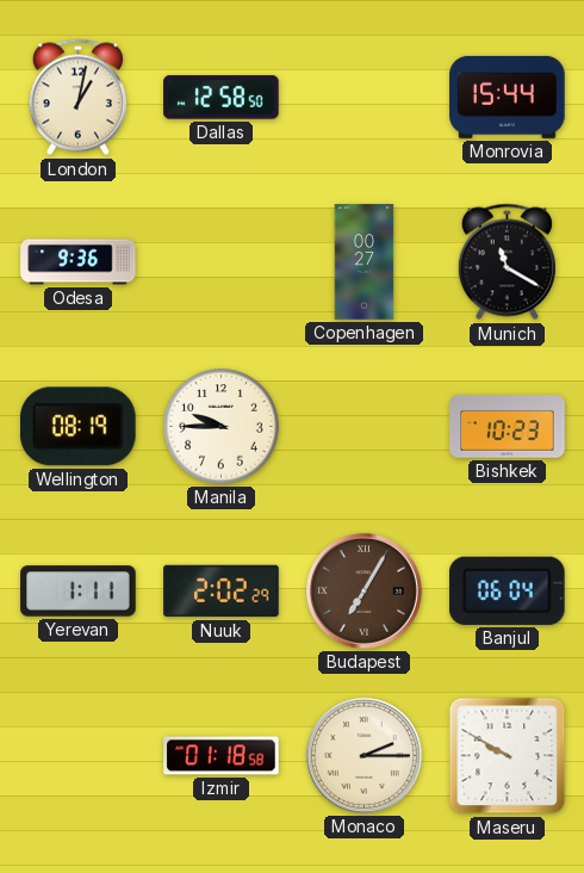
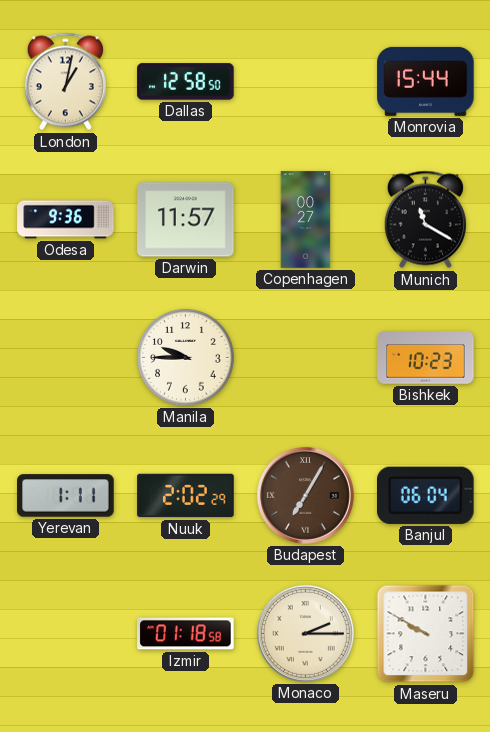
Darwin: none -> 11:57 (186, 220)
Wellington: 08:19 -> none (79, 427)
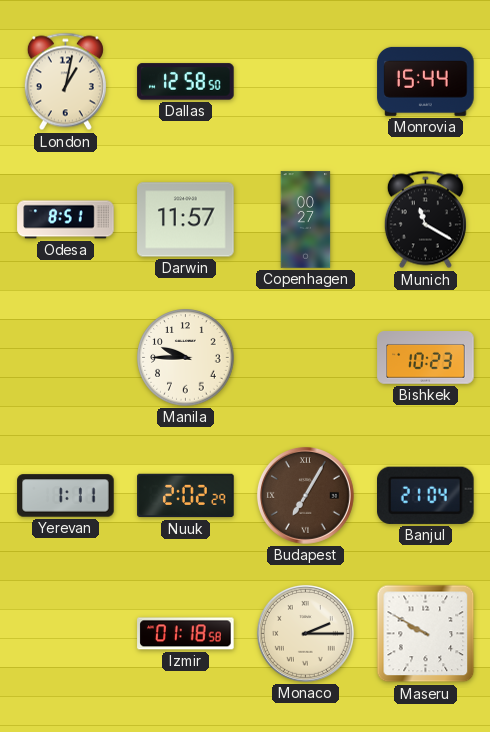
Odesa: 9:36 -> 8:51 (66, 220)
Banjul: 06:04 -> 21:04 (426, 495)
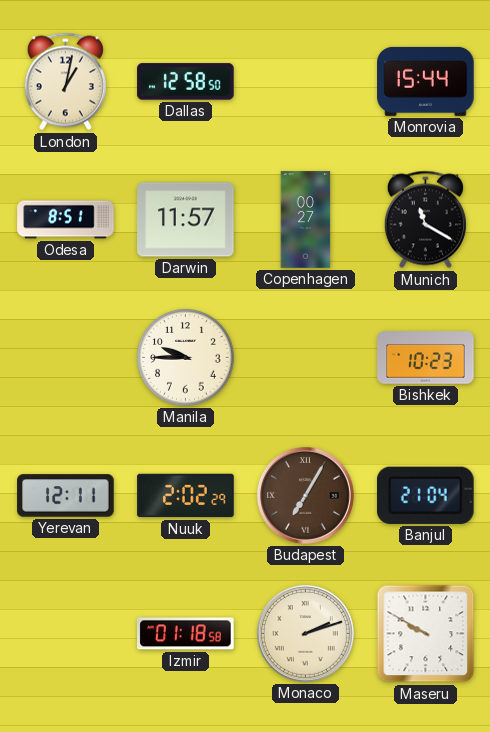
Yerevan: 1:11 -> 12:11 (66, 496)
Monaco: 2:15 -> 2:12 (305, 633)
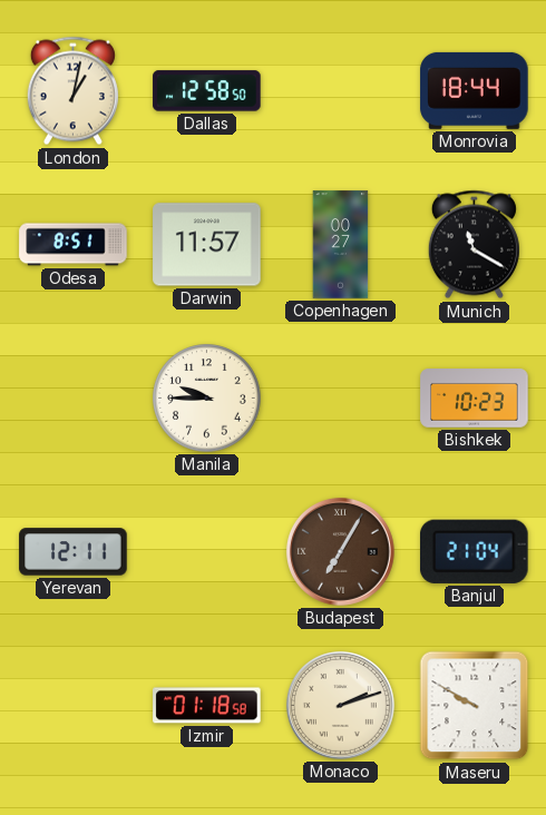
Monrovia: 15:44 -> 18:44 (475, 90)
Nuuk: 2:02 -> none (186, 496)
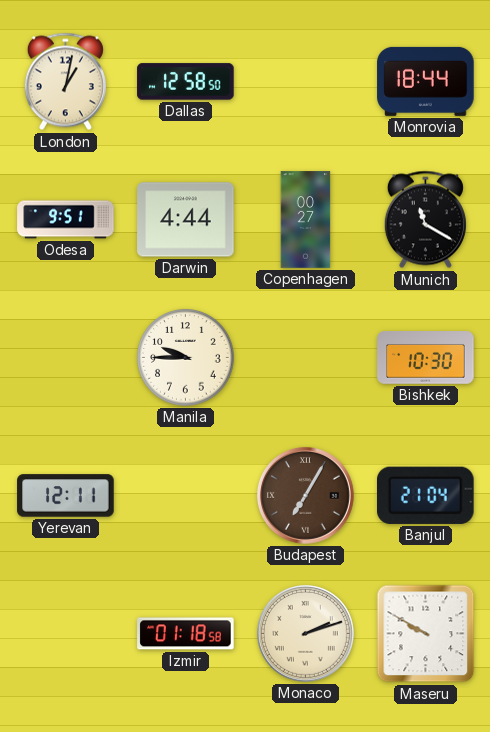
Odesa: 8:51 -> 9:51 (66, 220)
Darwin: 11:57 -> 4:44 (186, 220)
Bishkek: 10:23 -> 10:30 (426, 358)
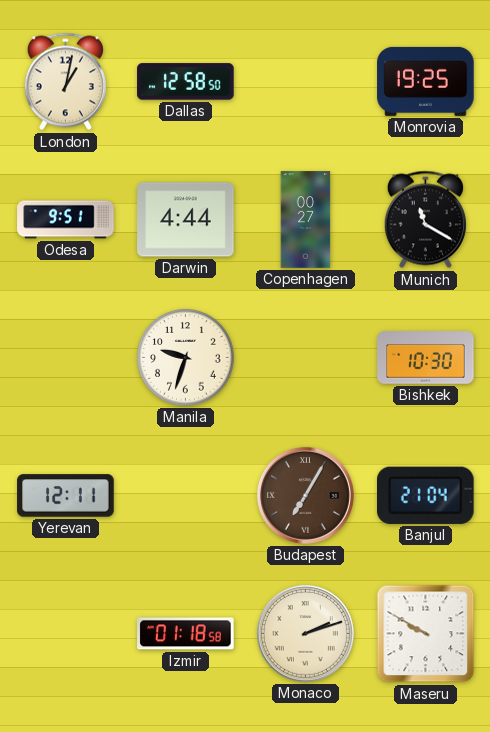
Monrovia: 18:44 -> 19:25 (426, 81)
Manila: 9:45 -> 9:33 (186, 358)
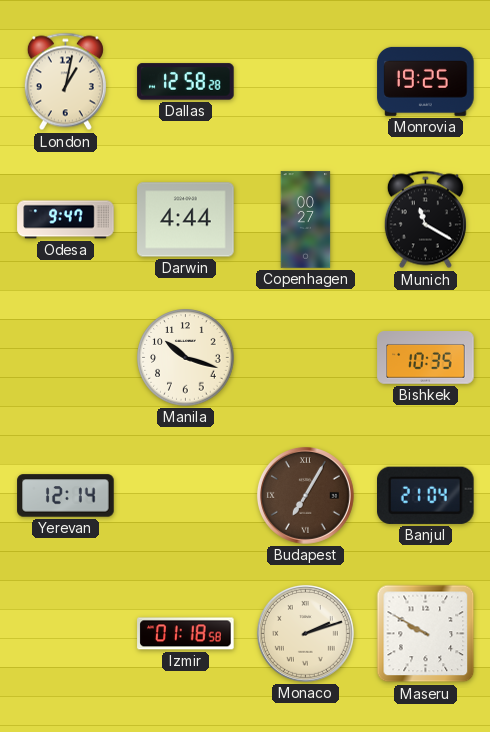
Dallas: 12:58:50 -> 12:58:28 (186, 82)
Odesa: 9:51 -> 9:47 (66, 220)
Manila: 9:33 -> 10:18 (186, 358)
Bishkek: 10:30 -> 10:35 (426, 358)
Yerevan: 12:11 -> 12:14 (66, 496)
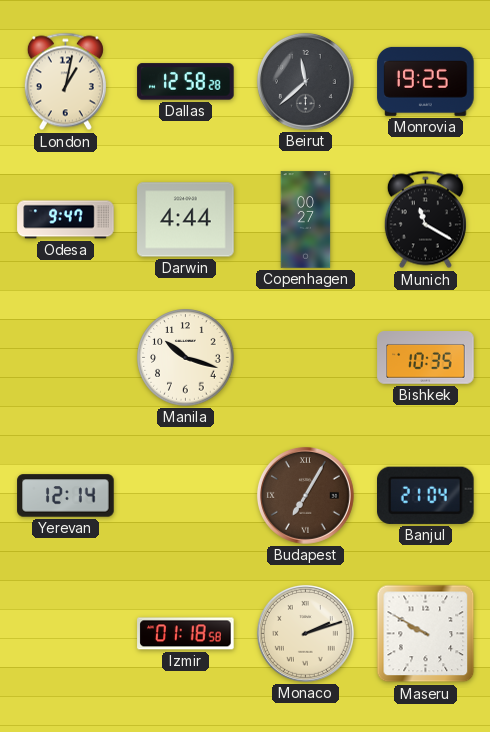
Beirut: none -> 11:38 (305, 81)
